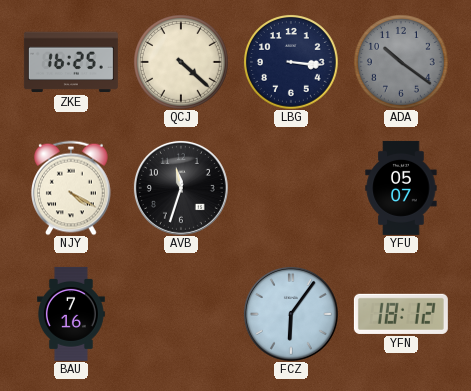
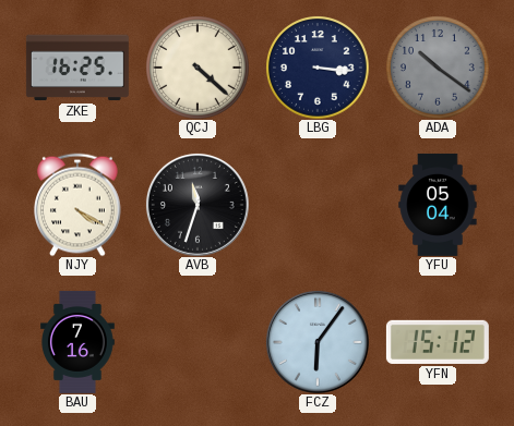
YFU: 05:07 -> 05:04 (438, 205)
YFN: 18:12 -> 15:12 (438, 342)
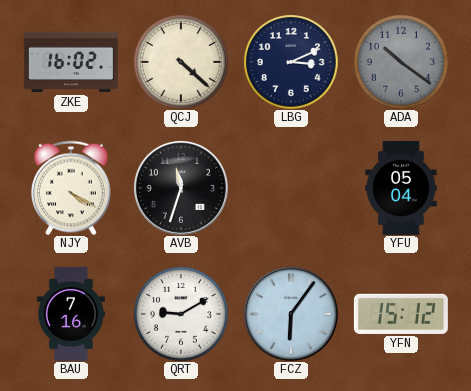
ZKE: 16:25 -> 16:02 (71, 62)
LBG: 3:16 -> 3:11 (291, 62)
QRT: none -> 9:10 (181, 314)
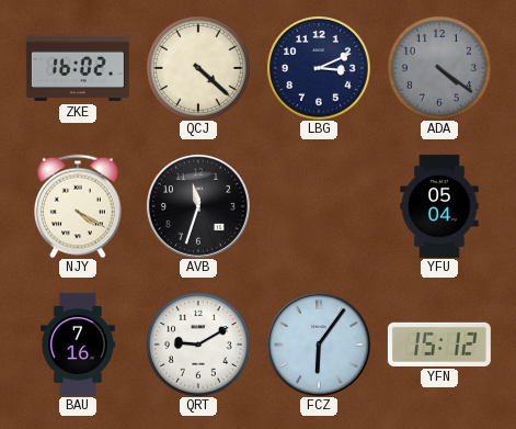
ADA: 10:21 -> 4:21 (439, 68)
